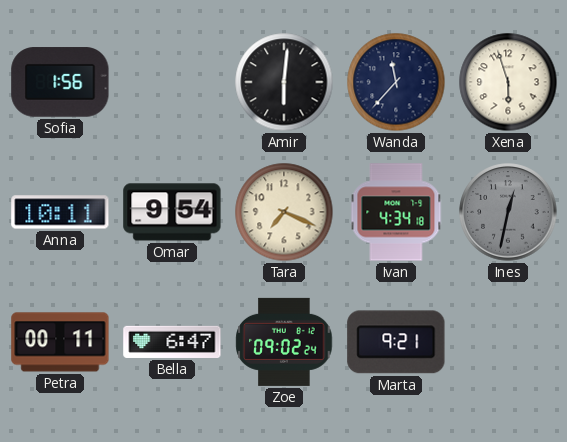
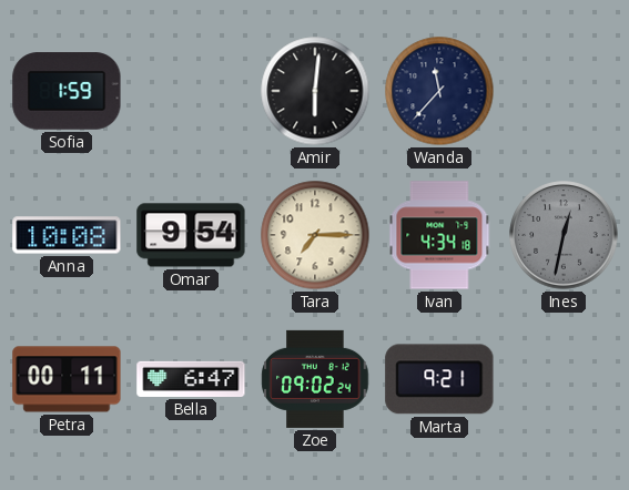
Sofia: 1:56 -> 1:59 (67, 91)
Xena: 5:57 -> none (508, 82)
Anna: 10:11 -> 10:08 (67, 235)
Tara: 7:19 -> 7:15 (315, 235)
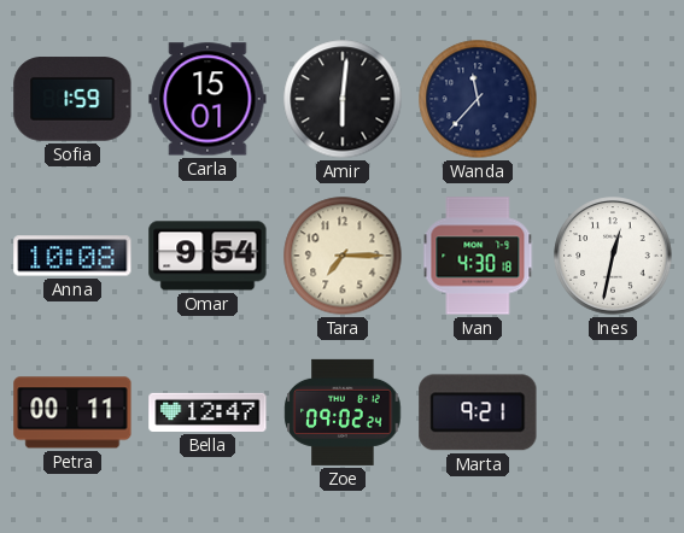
Carla: none -> 15:01 (207, 99)
Ivan: 4:34 -> 4:30 (478, 256)
Ines dial: grey -> white (613, 256)
Bella: 6:47 -> 12:47 (207, 412)
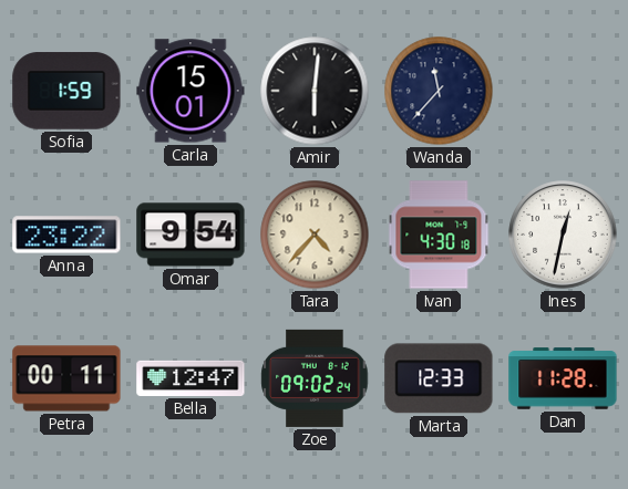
Anna: 10:08 -> 23:22 (66, 235)
Tara: 7:15 -> 4:37 (315, 235)
Marta: 9:21 -> 12:33 (439, 378)
Dan: none -> 11:28 (563, 378)
